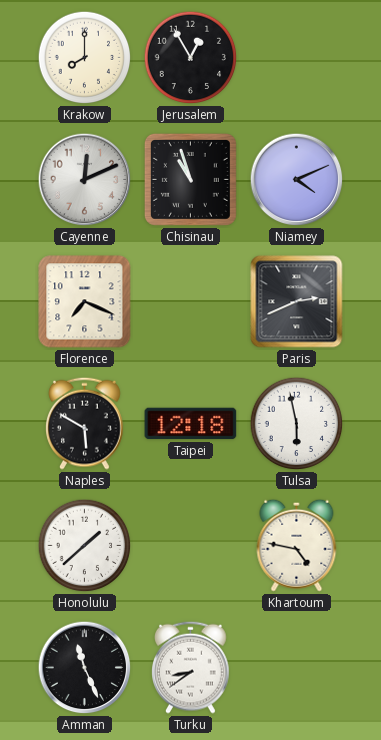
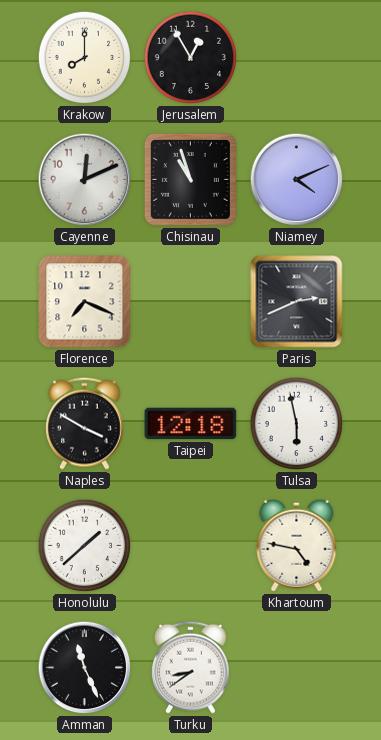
Naples: 5:50 -> 3:50 (85, 423)
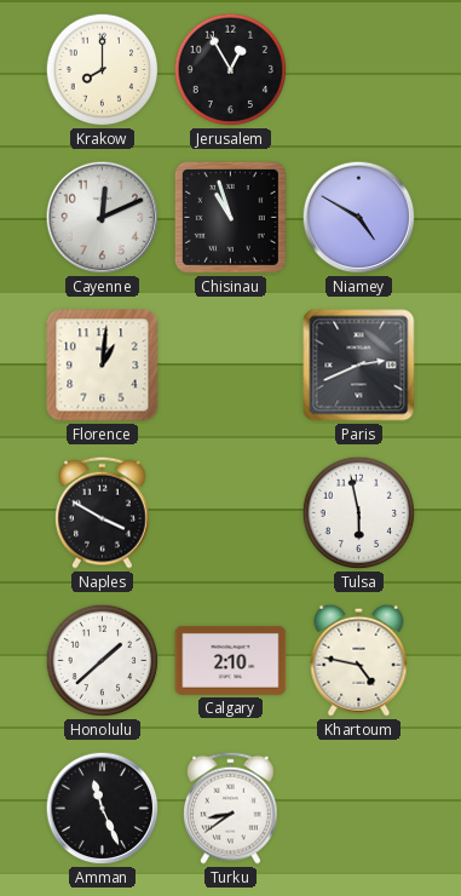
Niamey: 4:11 -> 4:50 (359, 218)
Florence: 7:19 -> 1:01 (103, 366)
Taipei: 12:18 -> none (191, 424)
Calgary: none -> 2:10 (231, 660)
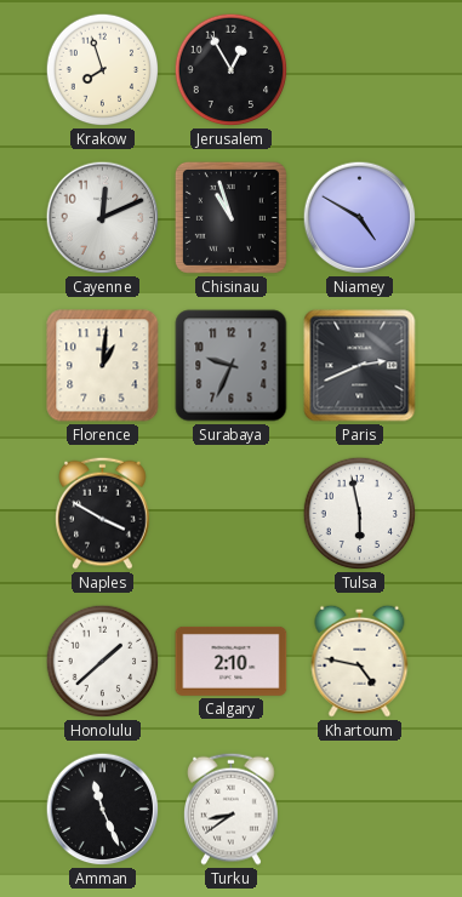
Krakow: 8:00 -> 7:57 (103, 70)
Surabaya: none -> 9:34 (232, 366)
